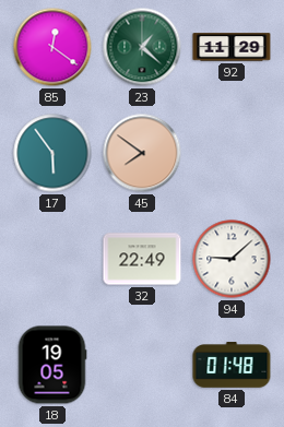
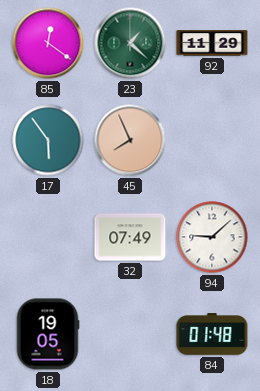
45: 7:51 -> 7:56 (130, 140)
32: 22:49 -> 07:49 (130, 237)
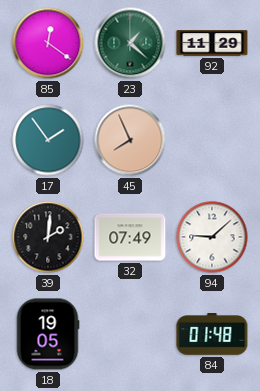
17: 5:54 -> 1:54 (48, 140)
39: none -> 2:01 (48, 237)
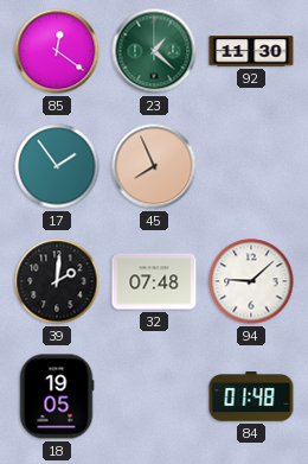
92: 11:29 -> 11:30 (251, 51)
32: 07:49 -> 07:48 (154, 281)
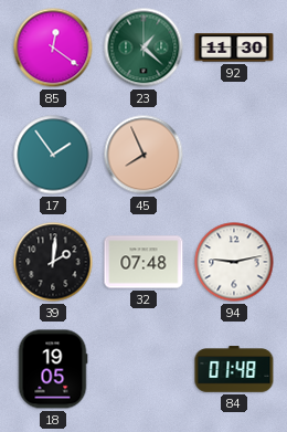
94: 9:08 -> 9:13 (234, 262)
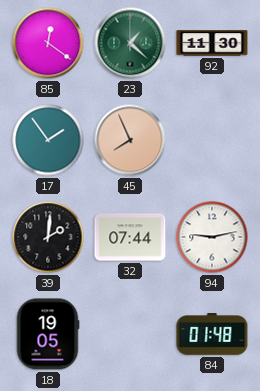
32: 07:48 -> 07:44 (130, 237)
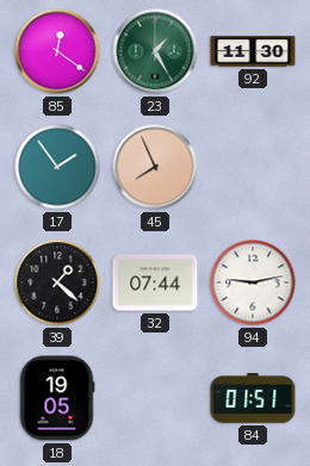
23: 1:22 -> 1:25 (155, 51)
39: 2:01 -> 1:22 (57, 282)
84: 01:48 -> 01:51 (253, 398)
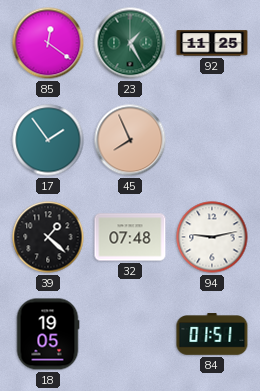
92: 11:30 -> 11:25 (212, 43)
32: 07:44 -> 07:48 (130, 237)
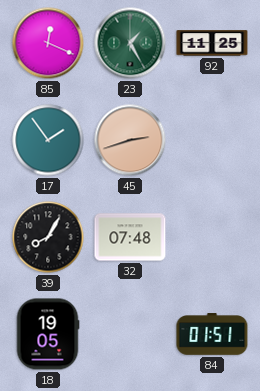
85: 12:21 -> 12:19 (48, 43)
45: 7:56 -> 2:42 (130, 140)
39: 1:22 -> 8:05 (48, 237)
94: 9:13 -> none (212, 237)
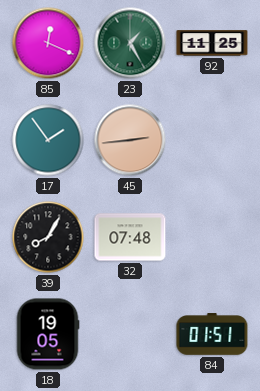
45: 2:42 -> 2:44 (130, 140)
